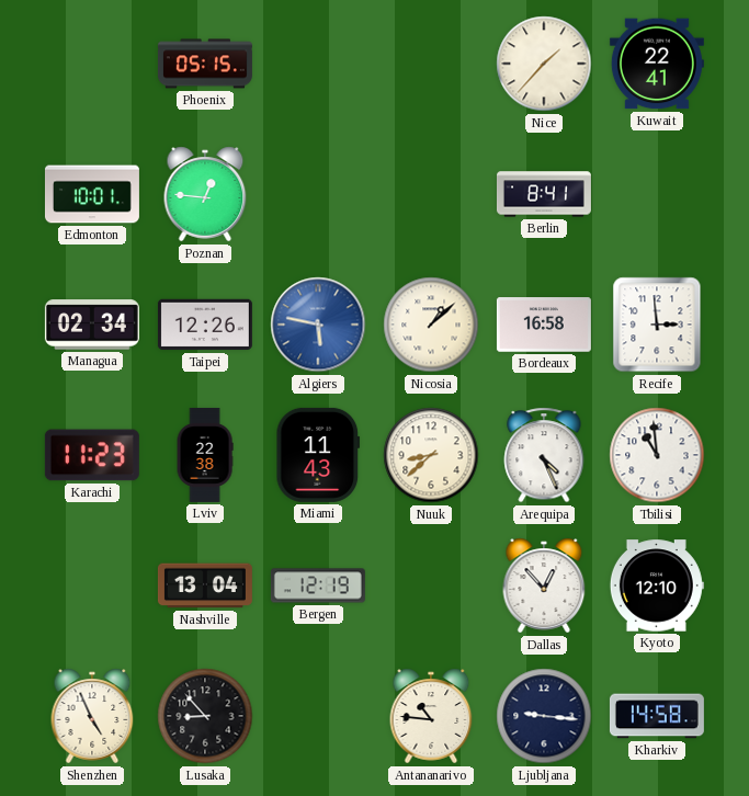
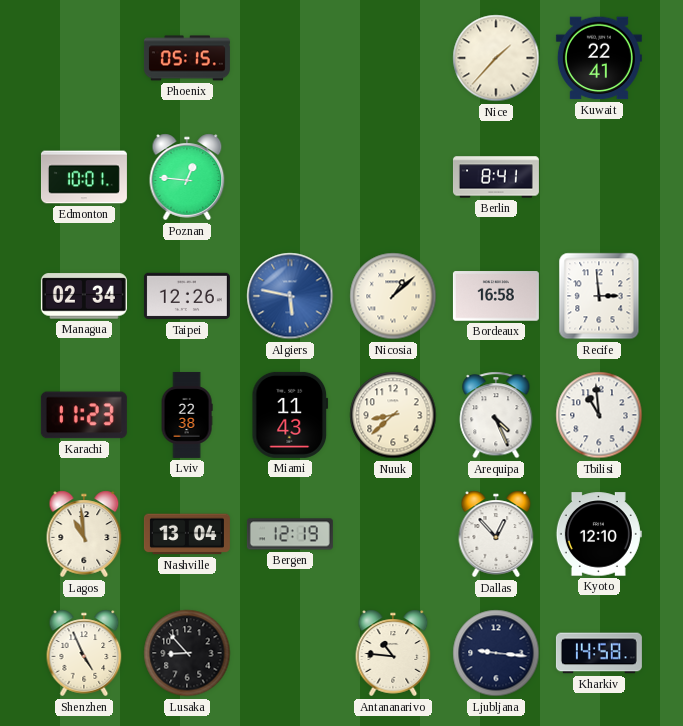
Lagos: none -> 10:59 (84, 534)
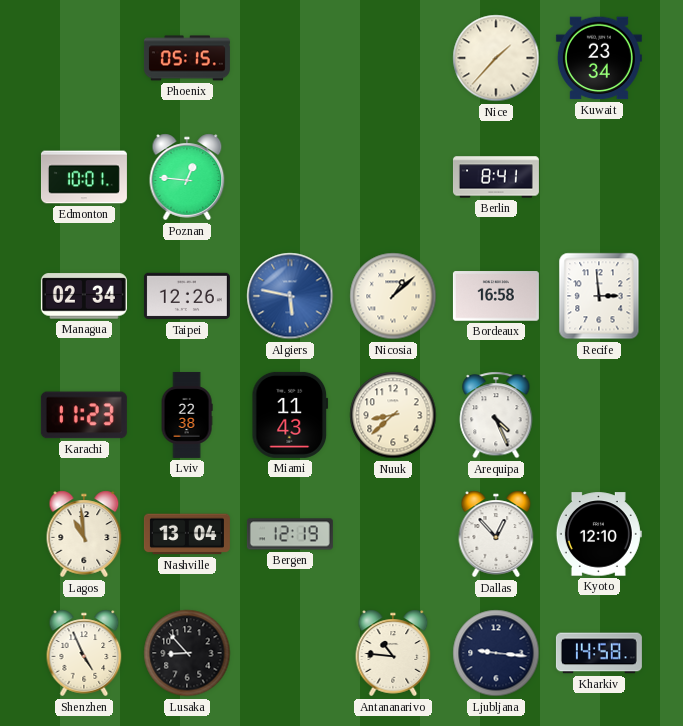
Kuwait: 22:41 -> 23:34 (599, 58)
Tbilisi: 10:59 -> none (599, 415)
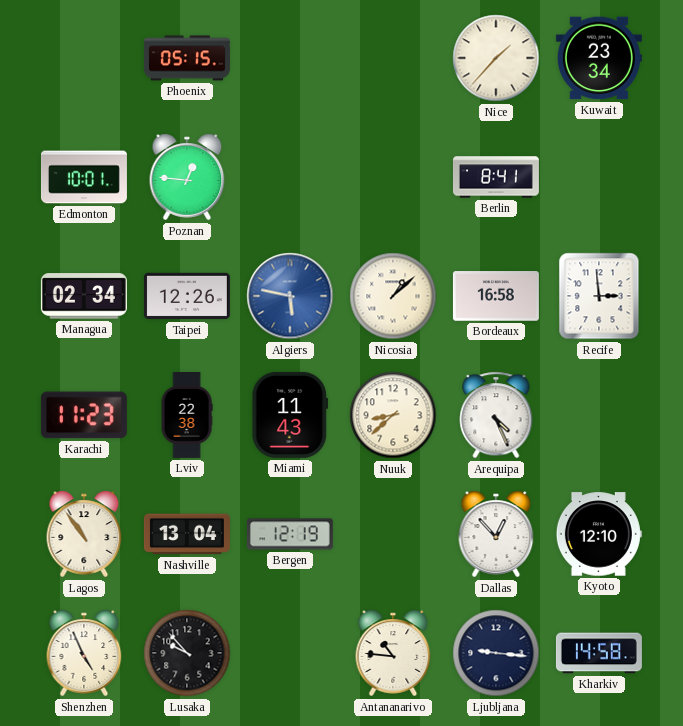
Lagos: 10:59 -> 10:54 (84, 534)
Lusaka: 8:53 -> 9:53 (187, 653)
